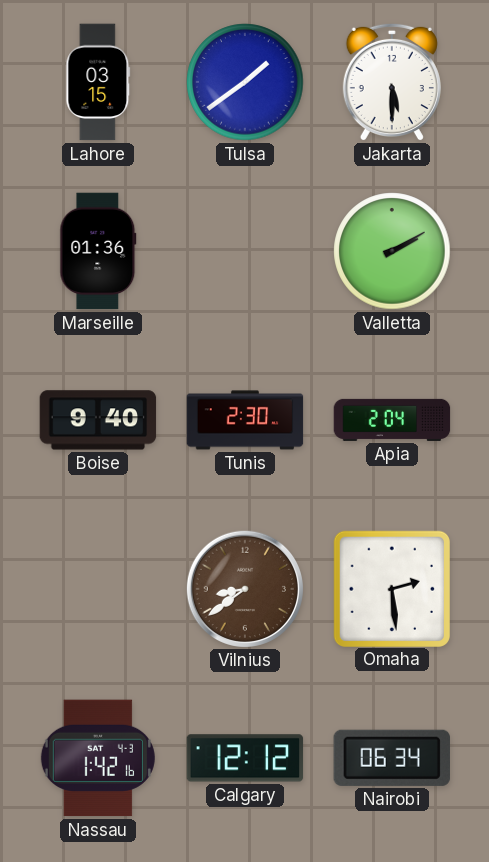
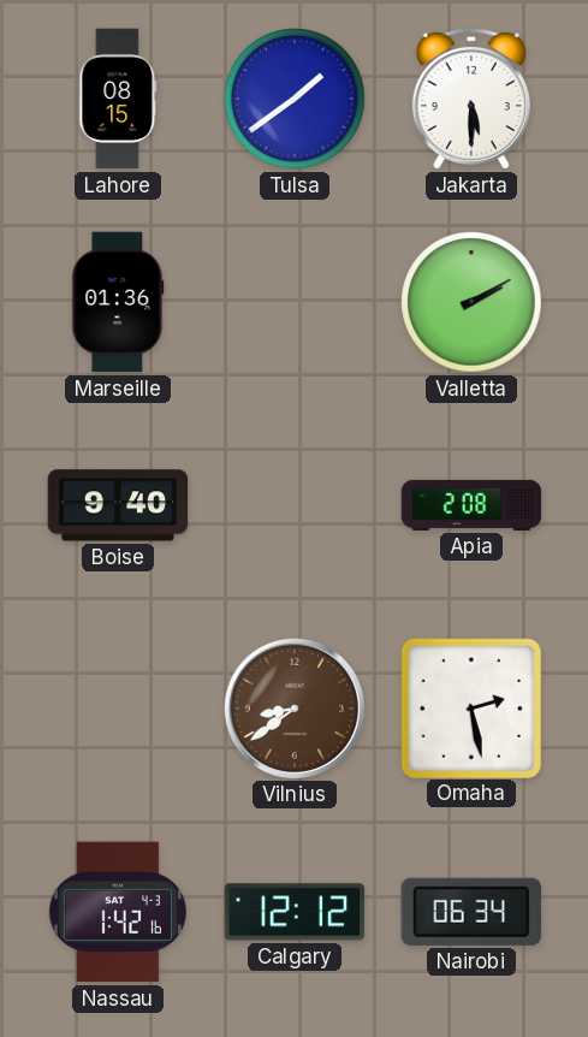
Lahore: 03:15 -> 08:15 (118, 99)
Tunis: 2:30 -> none (245, 420)
Apia: 2:04 -> 2:08 (471, 505)
Omaha: 2:29 -> 2:28 (470, 707)
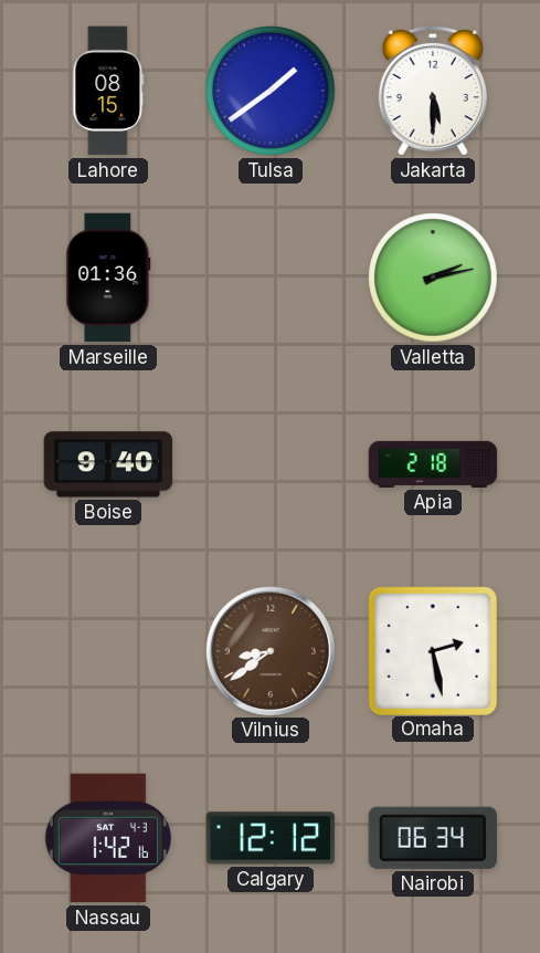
Valletta: 2:10 -> 2:13 (433, 277)
Apia: 2:08 -> 2:18 (433, 464)
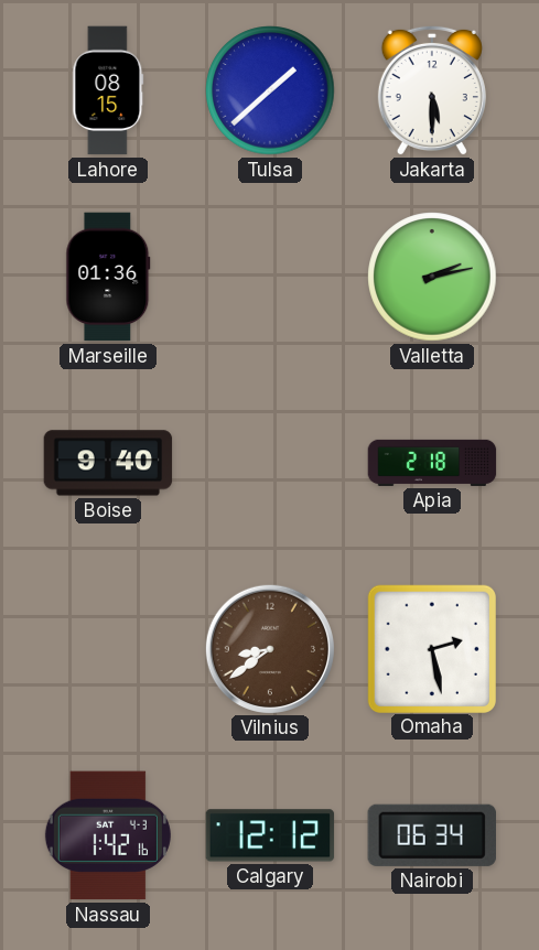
Tulsa: 1:39 -> 1:38 (270, 90)
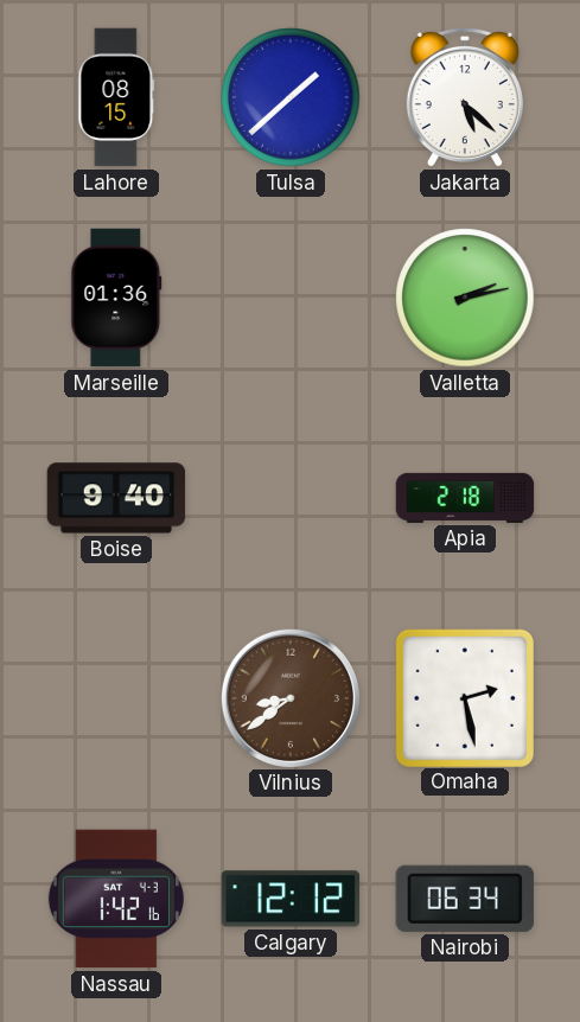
Jakarta: 5:30 -> 5:22 (465, 97)
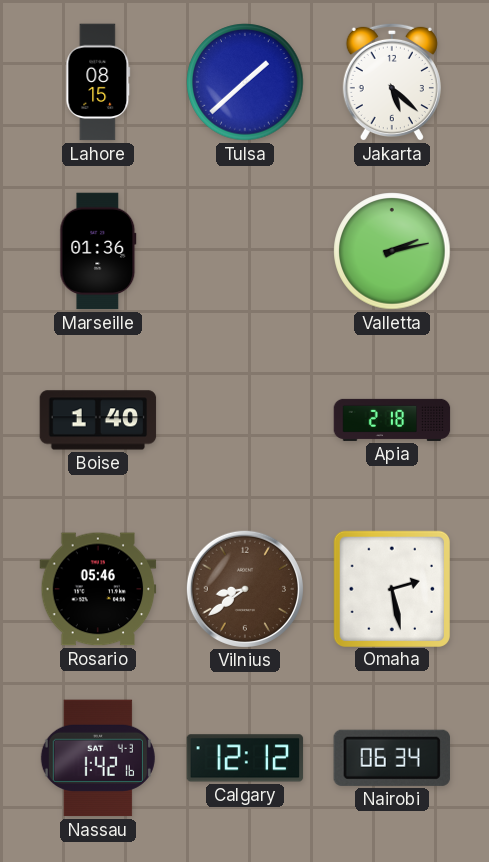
Boise: 9:40 -> 1:40 (98, 420)
Rosario: none -> 05:46 (98, 589)
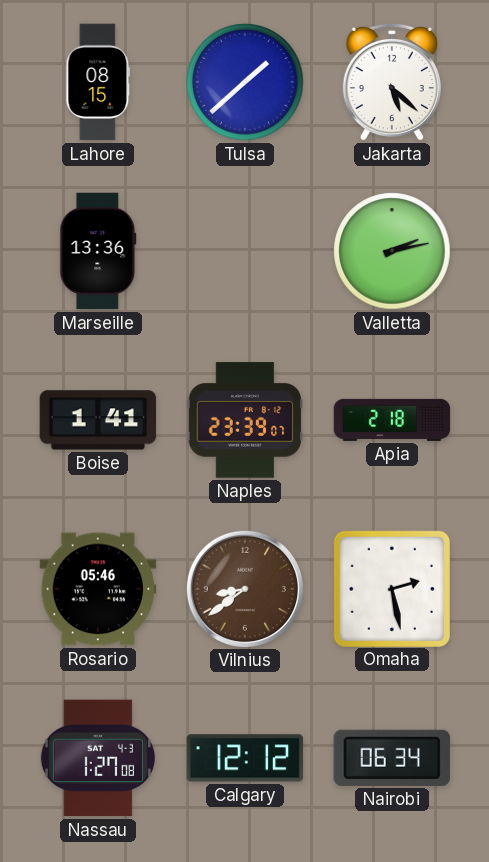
Marseille: 01:36 -> 13:36 (98, 251)
Boise: 1:40 -> 1:41 (98, 420)
Naples: none -> 23:39 (245, 420)
Nassau: 1:42 -> 1:27 (98, 758)
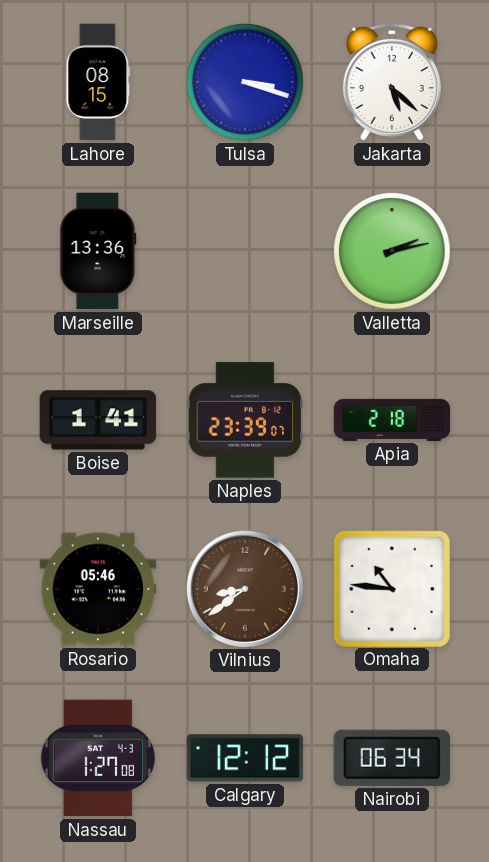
Tulsa: 1:38 -> 3:18 (245, 82)
Omaha: 2:28 -> 10:46 (391, 588)
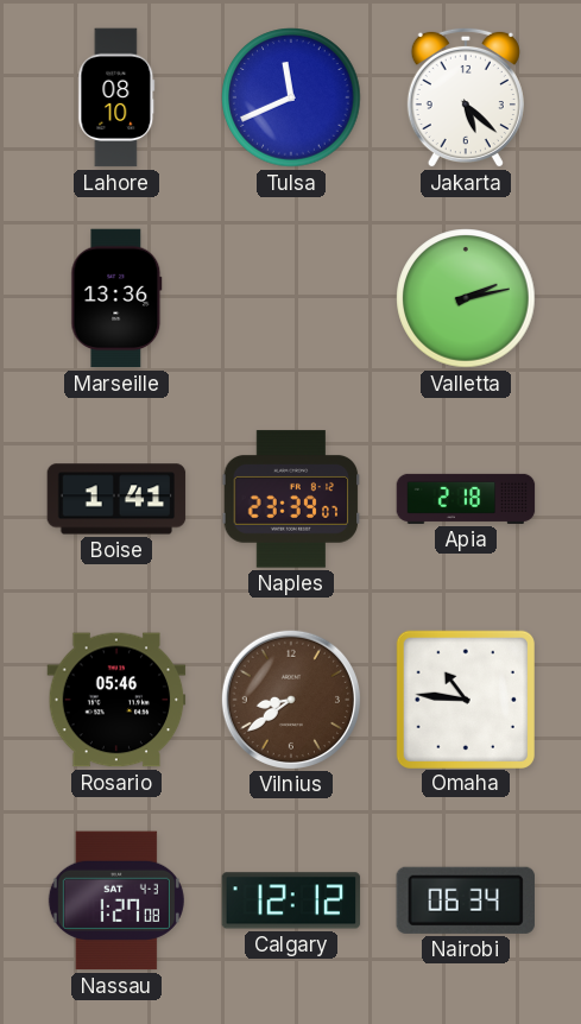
Lahore: 08:15 -> 08:10 (116, 97)
Tulsa: 3:18 -> 11:41 (291, 97)
